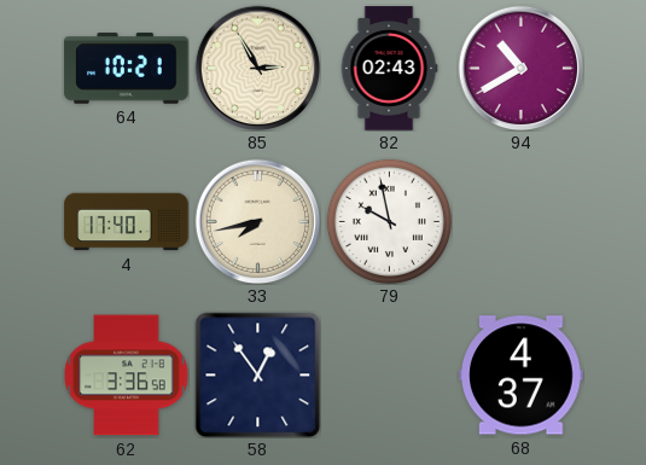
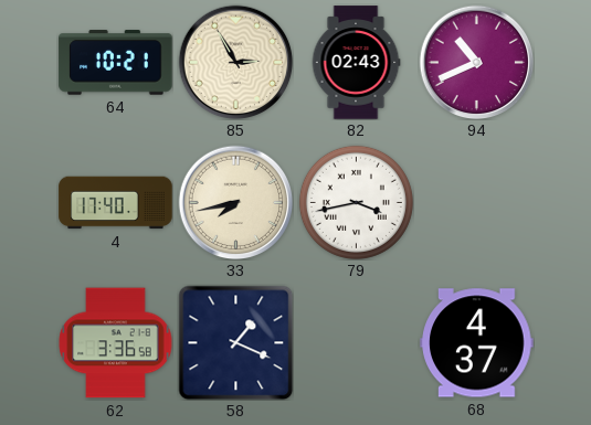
94: 10:40 -> 10:41 (476, 62)
79: 9:58 -> 3:43 (356, 202)
58: 12:54 -> 1:19 (235, 342)
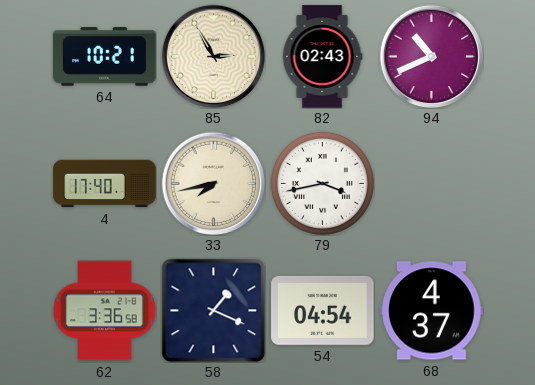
54: none -> 04:54 (323, 310)
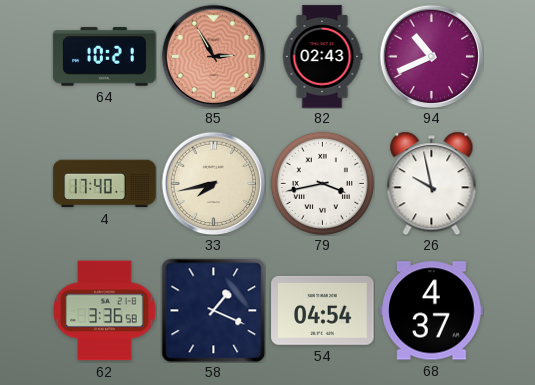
85 dial: cream -> salmon (213, 56)
26: none -> 9:58 (432, 183)
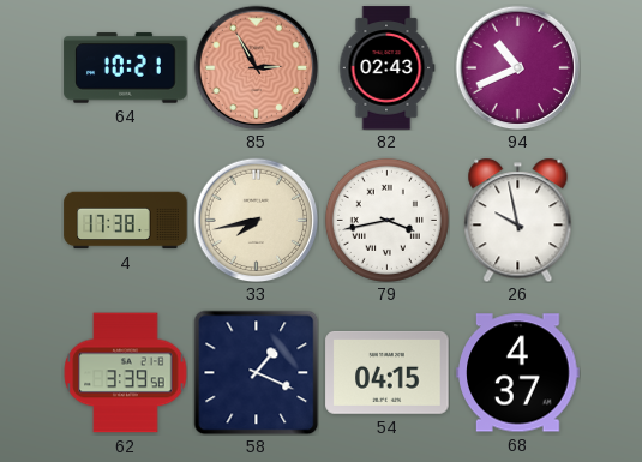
4: 17:40 -> 17:38 (126, 221)
62: 3:36 -> 3:39 (125, 373)
54: 04:54 -> 04:15 (388, 372)
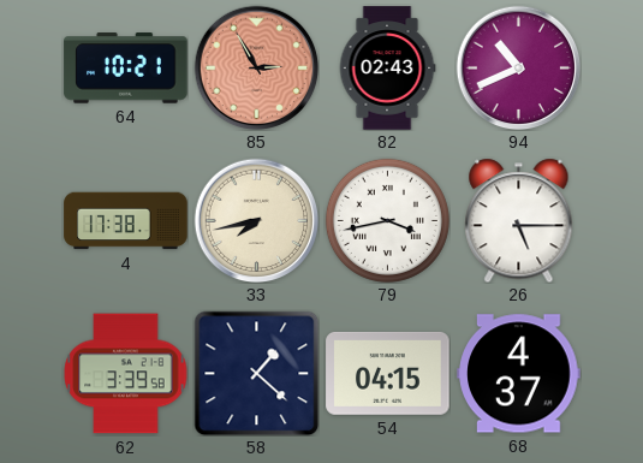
26: 9:58 -> 5:15 (519, 220)
58: 1:19 -> 1:22 (256, 373)
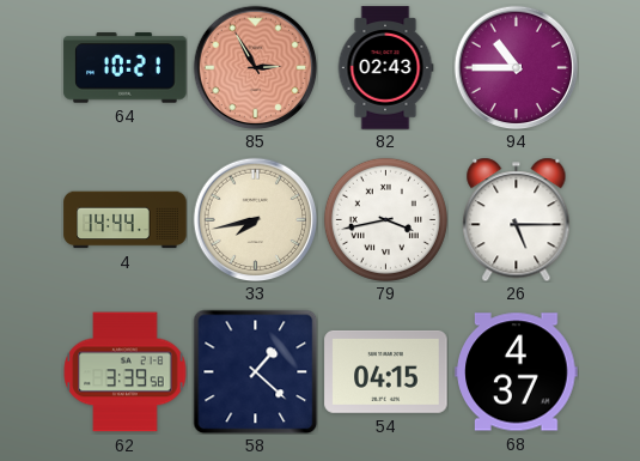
94: 10:41 -> 10:45 (516, 67)
4: 17:38 -> 14:44 (126, 220)
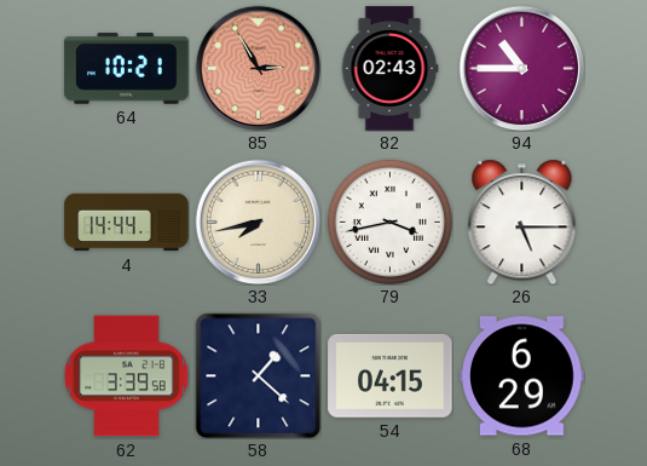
68: 4:37 -> 6:29 (522, 376)
